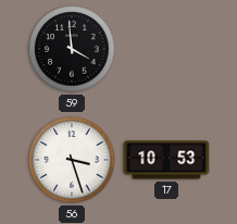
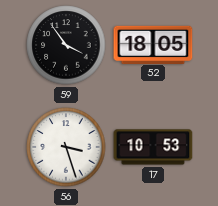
59: 3:59 -> 3:54 (66, 45)
52: none -> 18:05 (153, 44)
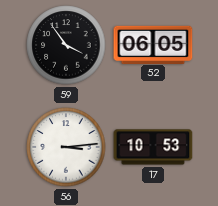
52: 18:05 -> 06:05 (153, 44)
56: 3:27 -> 3:14 (66, 147)
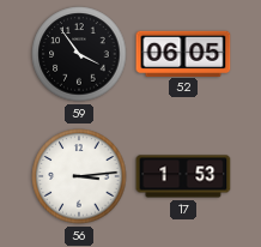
17: 10:53 -> 1:53 (183, 176)
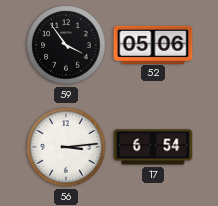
52: 06:05 -> 05:06 (153, 44)
17: 1:53 -> 6:54 (153, 147)
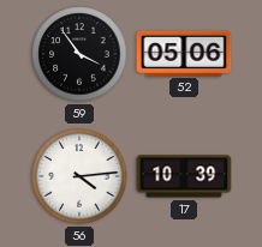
56: 3:14 -> 4:14 (79, 176)
17: 6:54 -> 10:39 (184, 176)
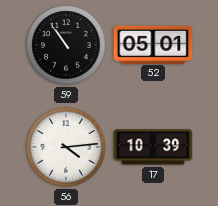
59: 3:54 -> 10:54 (66, 45)
52: 05:06 -> 05:01 (153, 44)
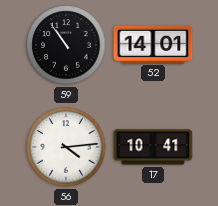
52: 05:01 -> 14:01 (153, 44)
17: 10:39 -> 10:41 (153, 147)
